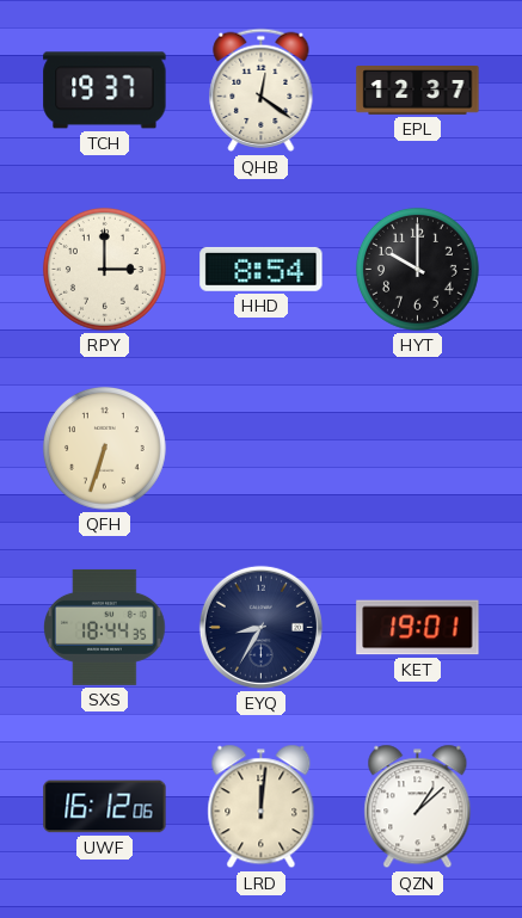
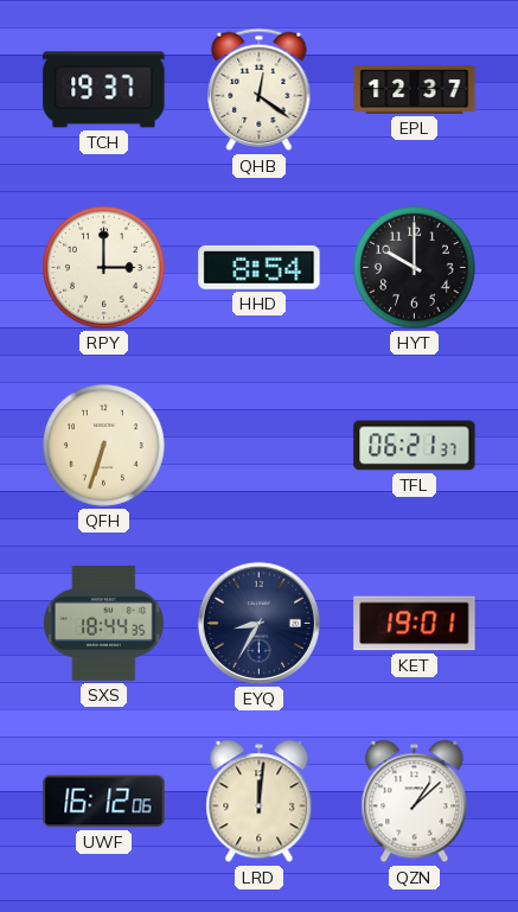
TFL: none -> 06:21 (415, 446)
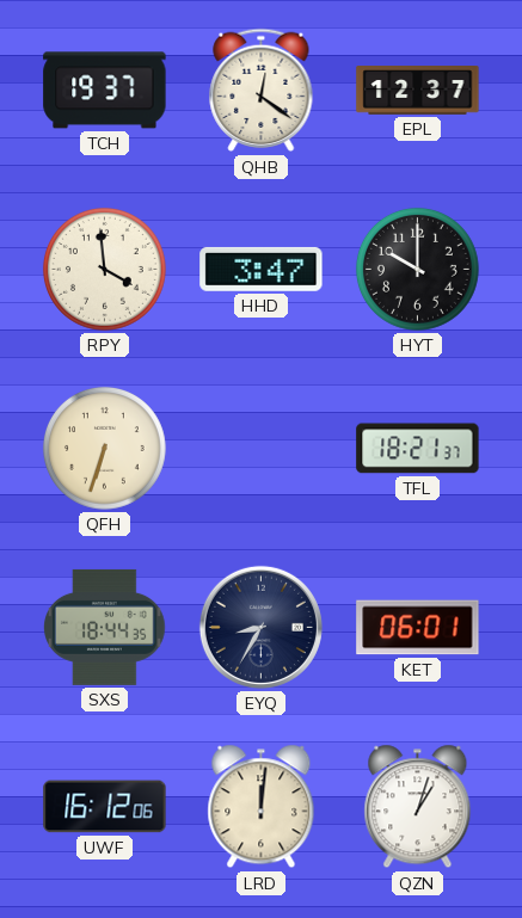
RPY: 3:00 -> 3:59 (104, 269)
HHD: 8:54 -> 3:47 (262, 269)
TFL: 06:21 -> 18:21 (418, 449)
KET: 19:01 -> 06:01 (418, 628)
QZN: 1:08 -> 1:03 (418, 807)
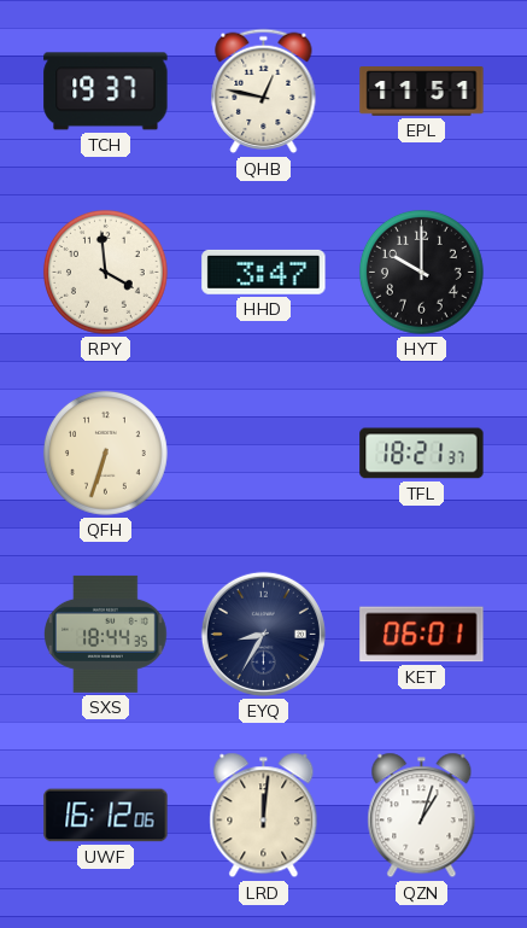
QHB: 12:21 -> 12:47 (264, 92)
EPL: 12:37 -> 11:51 (422, 92)
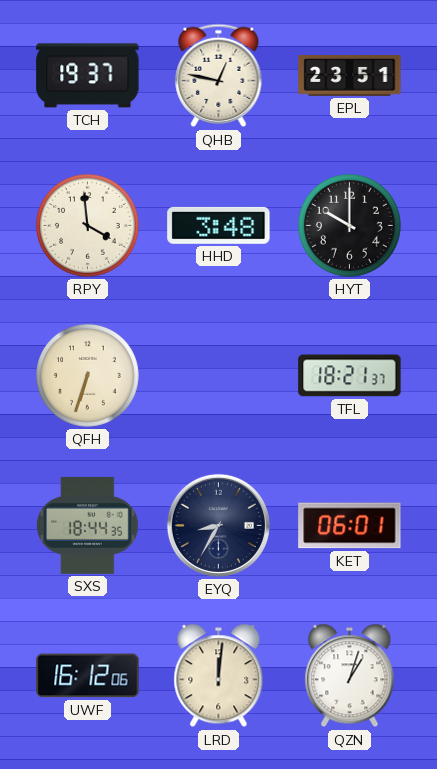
EPL: 11:51 -> 23:51 (350, 76)
HHD: 3:47 -> 3:48 (219, 225)
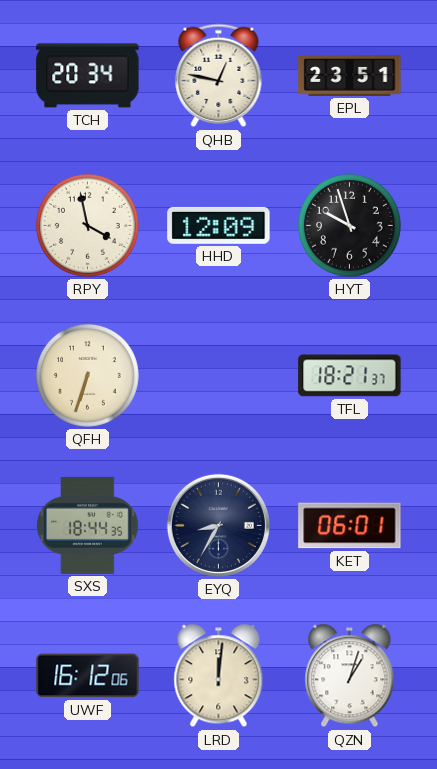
TCH: 19:37 -> 20:34 (88, 76)
RPY: 3:59 -> 3:58 (87, 225)
HHD: 3:48 -> 12:09 (219, 225)
HYT: 10:00 -> 9:57 (349, 225)
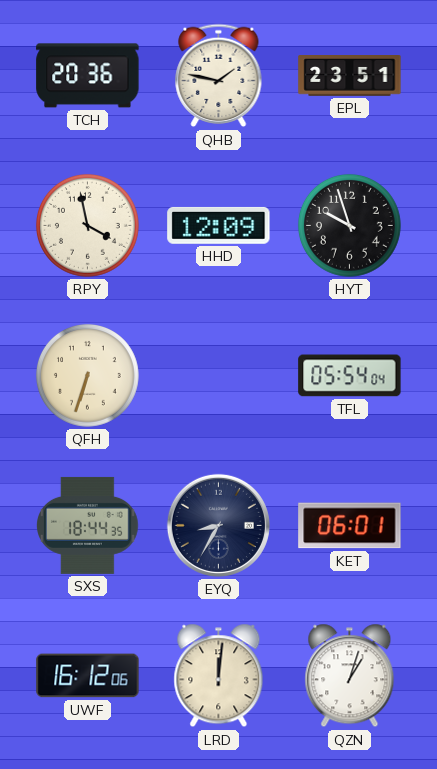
TCH: 20:34 -> 20:36 (88, 76)
QHB: 12:47 -> 1:47 (219, 76)
TFL: 18:21 -> 05:54 (350, 376)
